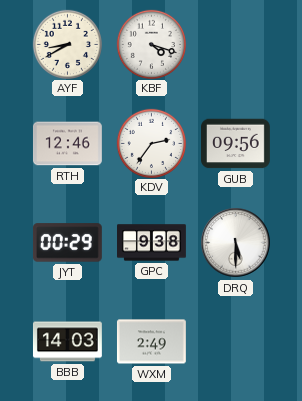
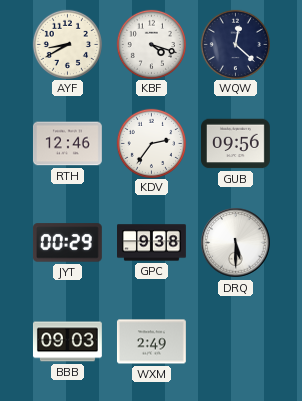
WQW: none -> 12:22 (235, 44)
BBB: 14:03 -> 09:03 (67, 342)
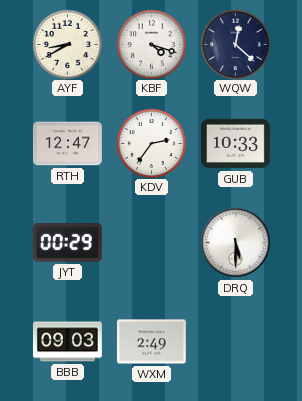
RTH: 12:46 -> 12:47 (67, 144)
GUB: 09:56 -> 10:33 (236, 144)
GPC: 9:38 -> none (152, 243)
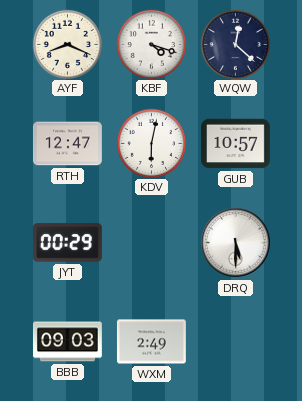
AYF: 8:40 -> 8:19 (67, 44)
KDV: 2:36 -> 6:02 (151, 143)
GUB: 10:33 -> 10:57 (236, 144)
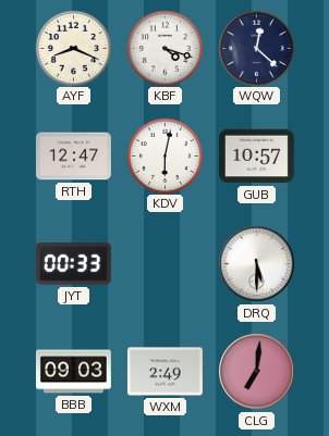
JYT: 00:29 -> 00:33 (73, 264)
CLG: none -> 7:01 (257, 372)
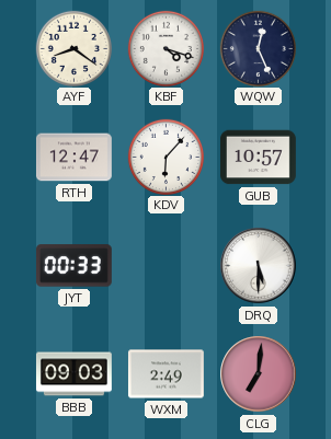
AYF: 8:19 -> 8:21 (73, 48)
WQW: 12:22 -> 12:26 (258, 48)
KDV: 6:02 -> 6:07 (165, 157)
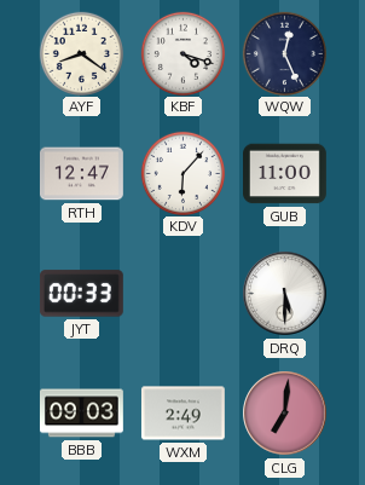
GUB: 10:57 -> 11:00 (285, 174)
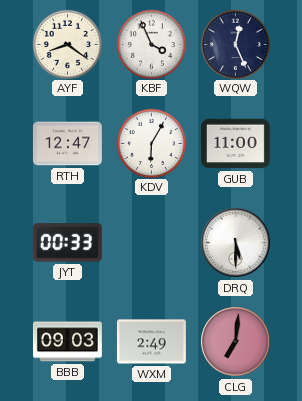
KBF: 4:18 -> 3:56 (151, 44)
KDV: 6:07 -> 6:05 (151, 143)
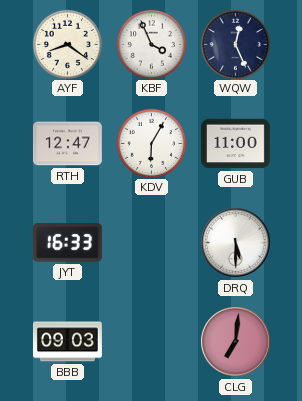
JYT: 00:33 -> 16:33 (67, 243)
WXM: 2:49 -> none (151, 342)
